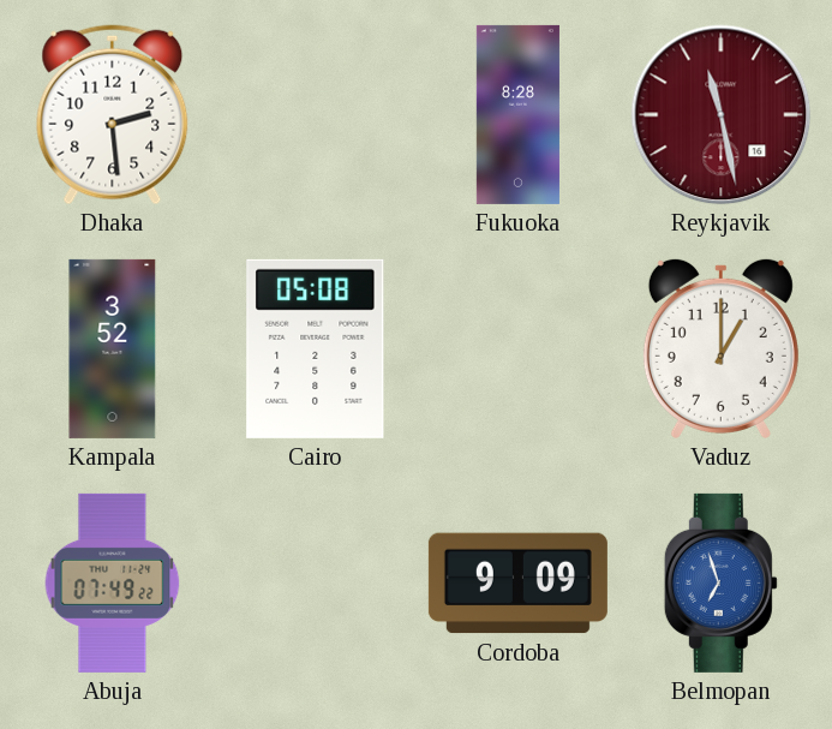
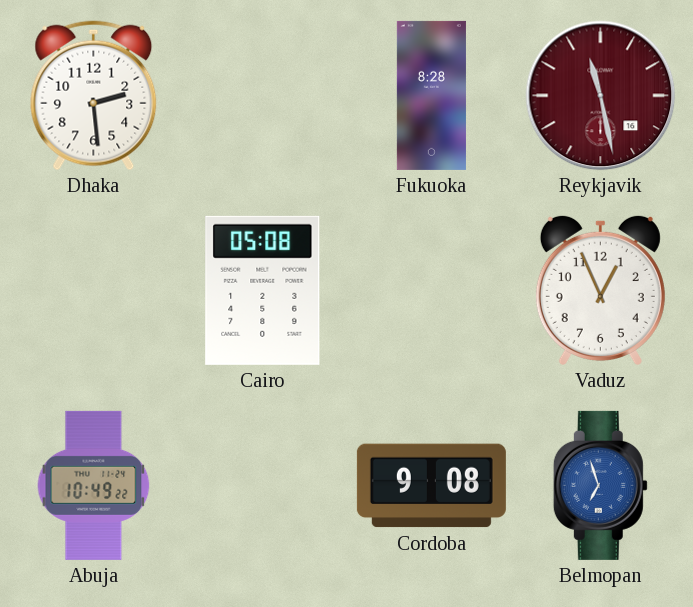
Kampala: 3:52 -> none (113, 348)
Vaduz: 1:00 -> 12:56 (600, 290)
Abuja: 07:49 -> 10:49 (94, 485)
Cordoba: 9:09 -> 9:08 (431, 486)
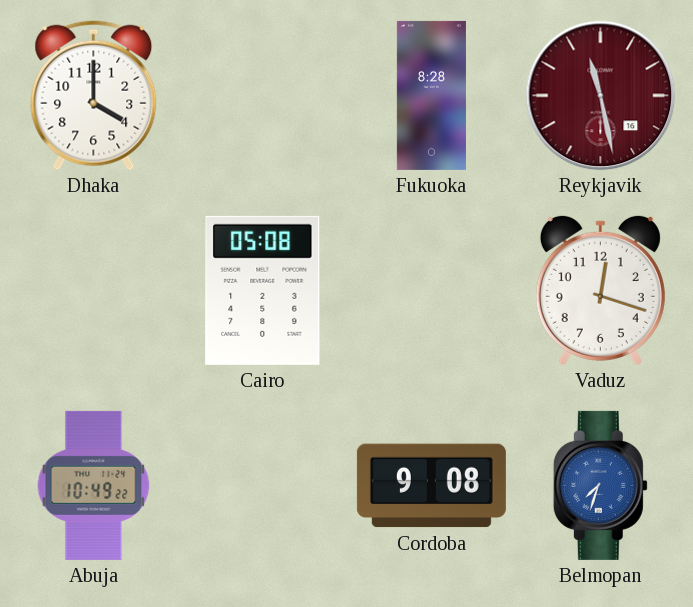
Dhaka: 2:29 -> 4:00 (94, 96)
Vaduz: 12:56 -> 12:18 (600, 290)
Belmopan: 6:57 -> 7:33 (600, 485)
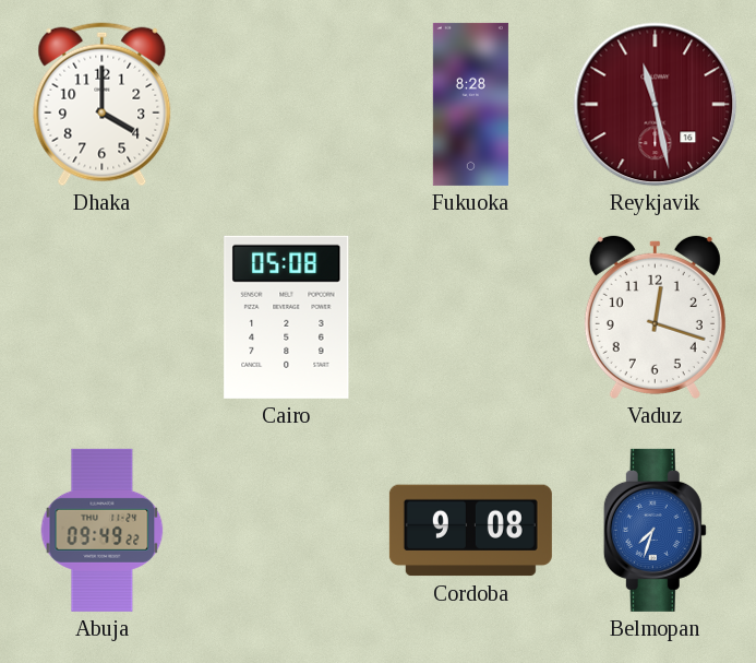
Abuja: 10:49 -> 09:49 (103, 530)
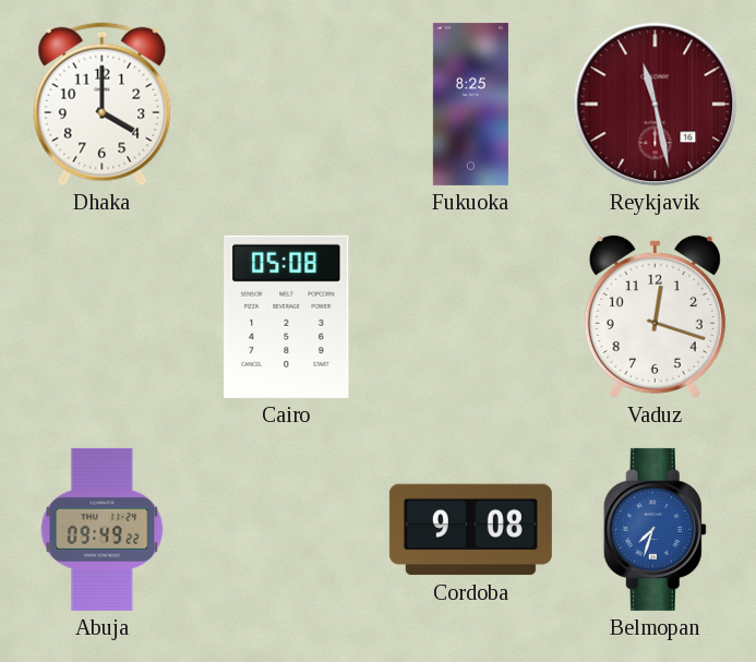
Fukuoka: 8:28 -> 8:25 (470, 104)
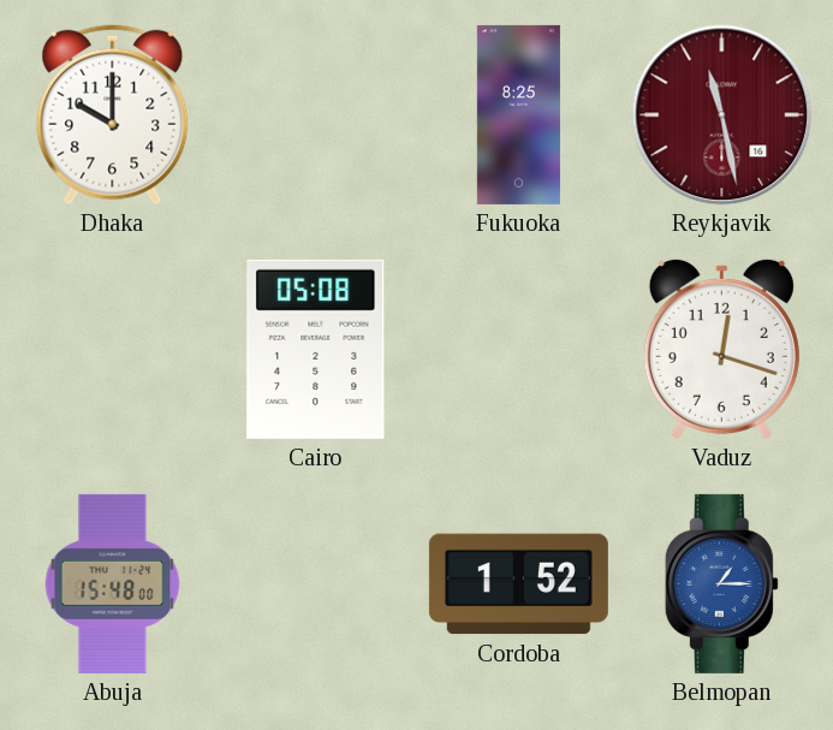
Dhaka: 4:00 -> 10:00 (113, 115)
Abuja: 09:49 -> 15:48 (113, 583)
Cordoba: 9:08 -> 1:52 (518, 584)
Belmopan: 7:33 -> 1:15 (721, 583)
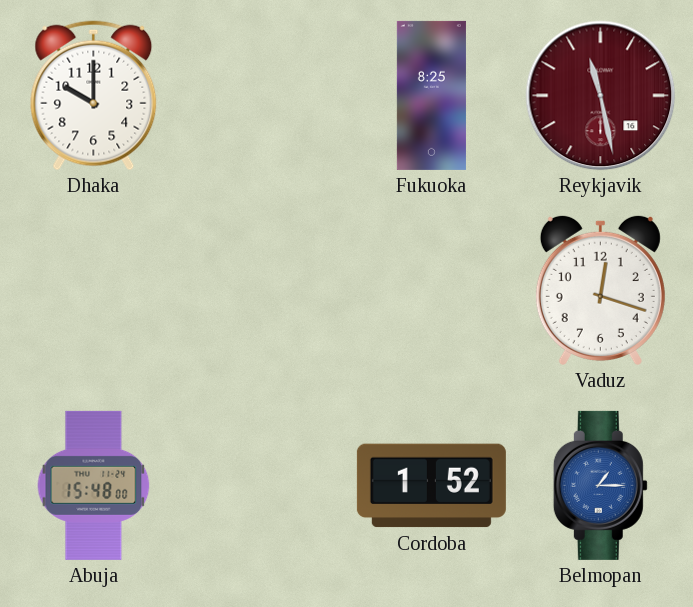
Cairo: 05:08 -> none (316, 349)
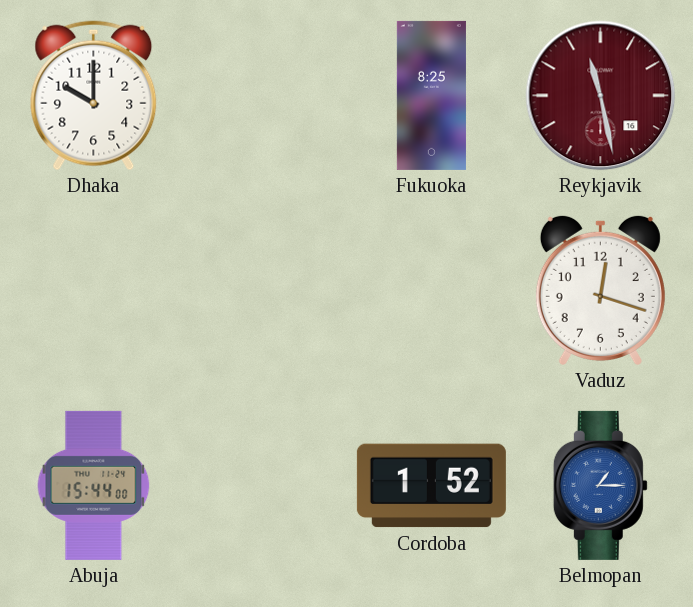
Abuja: 15:48 -> 15:44 (94, 485)
